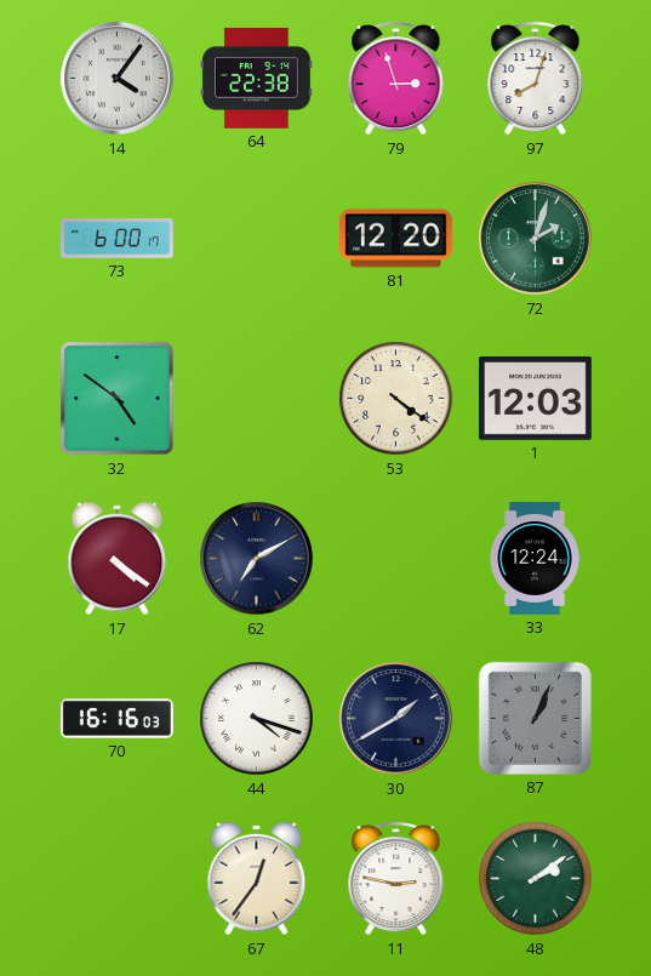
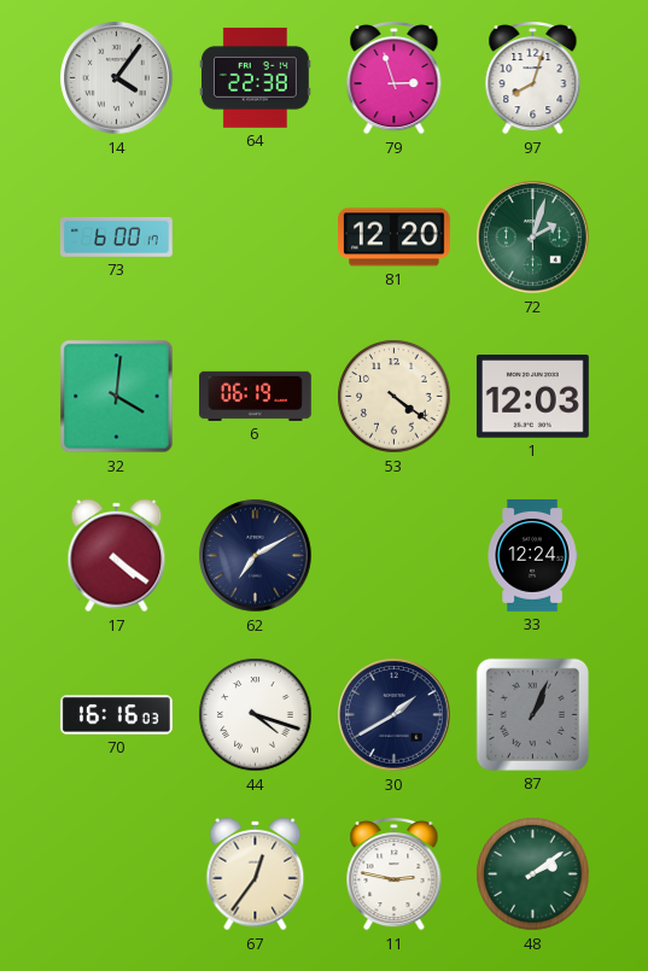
32: 4:51 -> 4:01 (117, 397)
6: none -> 06:19 (256, 396)
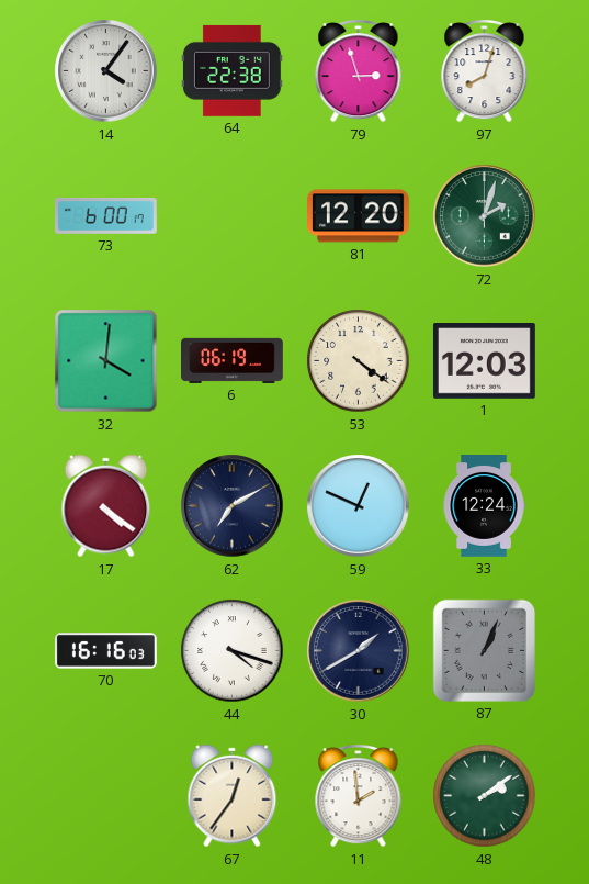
59: none -> 12:49 (359, 506)
11: 2:47 -> 1:59 (359, 795)
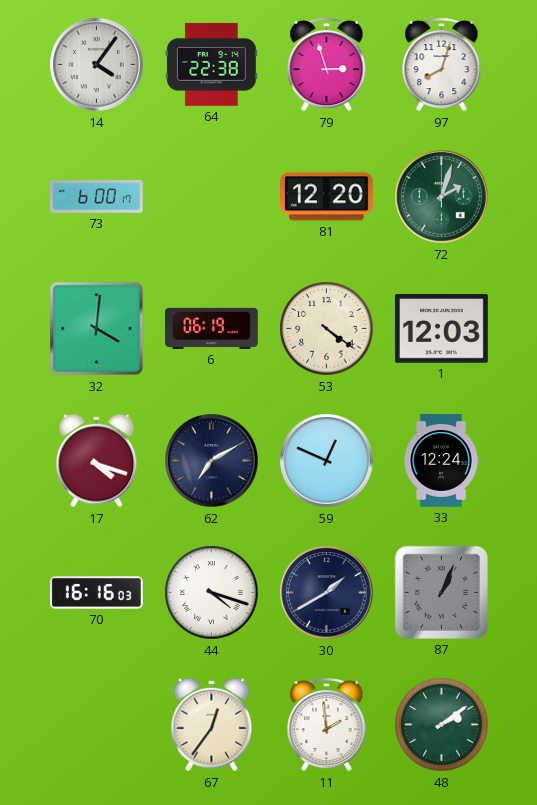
17: 4:21 -> 4:18 (97, 461)
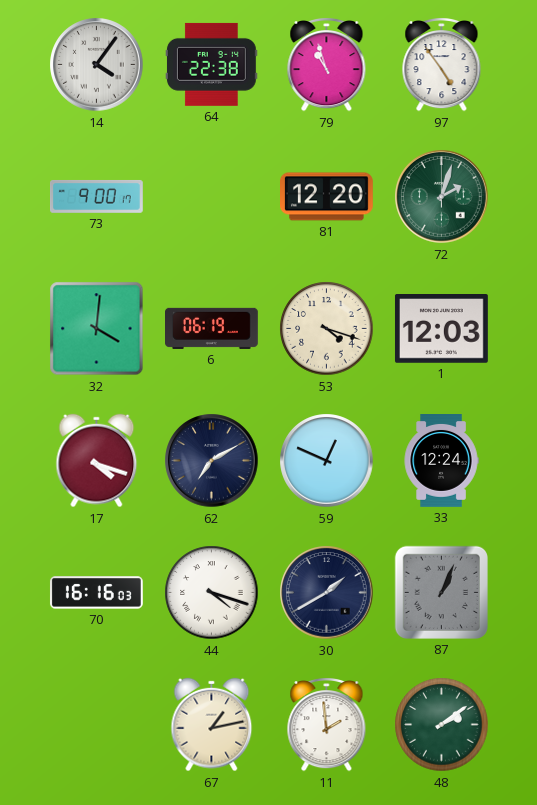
79: 2:57 -> 10:57 (327, 64)
97: 8:03 -> 4:54 (442, 64)
73: 6:00 -> 9:00 (97, 197)
53: 4:21 -> 4:18 (327, 329)
67: 12:36 -> 1:13 (212, 725)
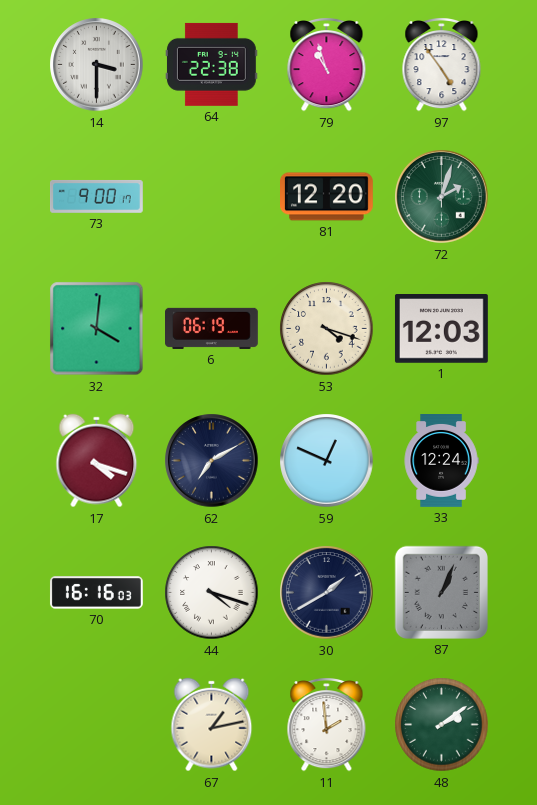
14: 4:06 -> 3:30 (97, 65)
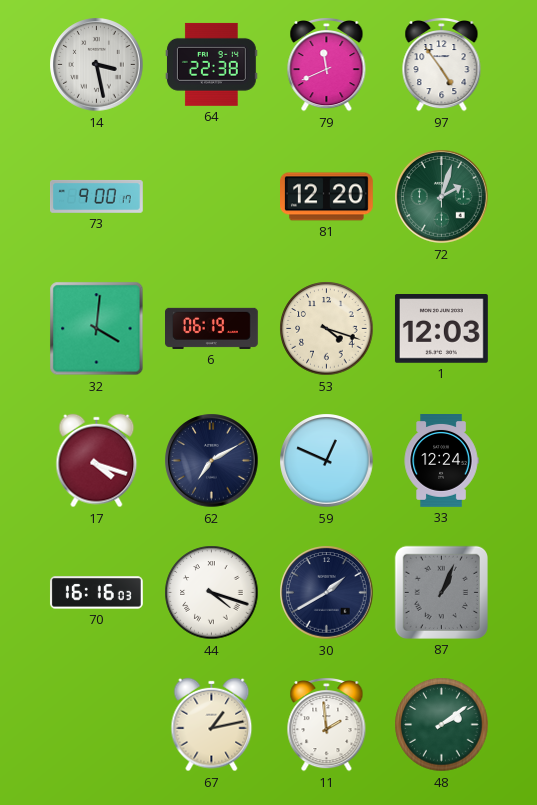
14: 3:30 -> 3:28 (97, 65)
79: 10:57 -> 11:41 (327, 64)
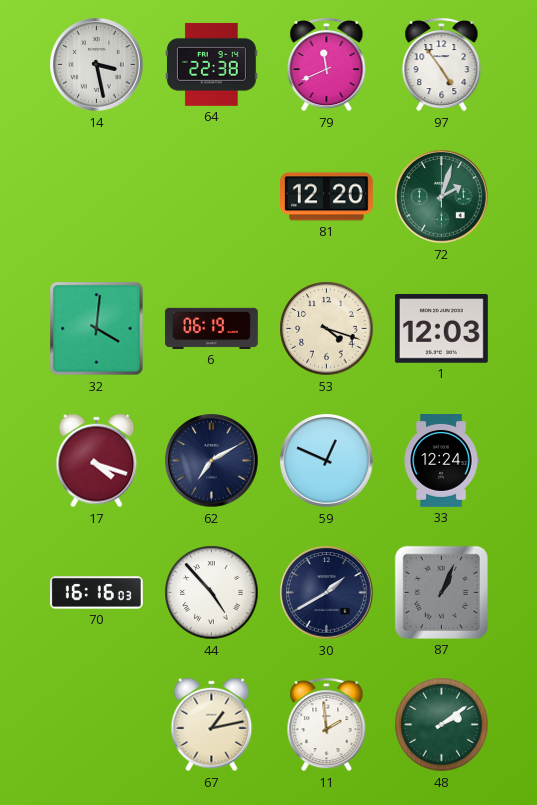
73: 9:00 -> none (97, 197)
44: 4:18 -> 4:53 (212, 593)
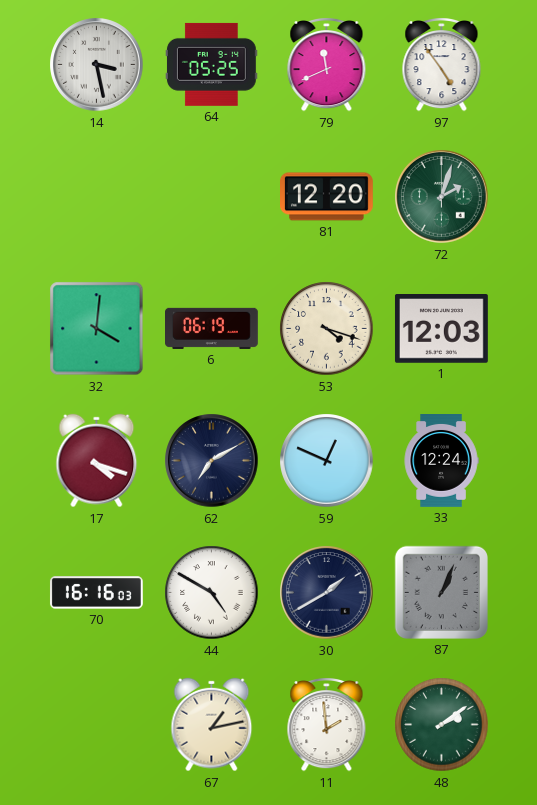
64: 22:38 -> 05:25 (211, 64)
44: 4:53 -> 4:50 (212, 593)
